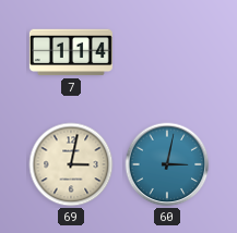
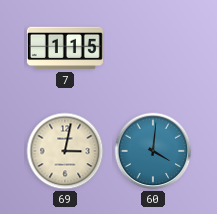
7: 1:14 -> 1:15 (65, 48)
60: 3:02 -> 4:01 (153, 151)
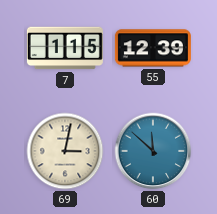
55: none -> 12:39 (153, 48)
60: 4:01 -> 11:52 (153, 151)
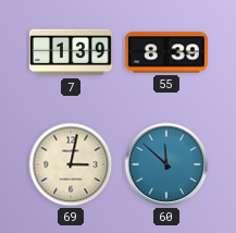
7: 1:15 -> 1:39 (71, 52)
55: 12:39 -> 8:39 (166, 52)
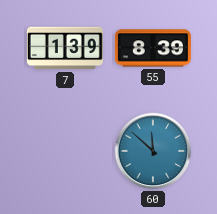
69: 3:02 -> none (71, 164)
